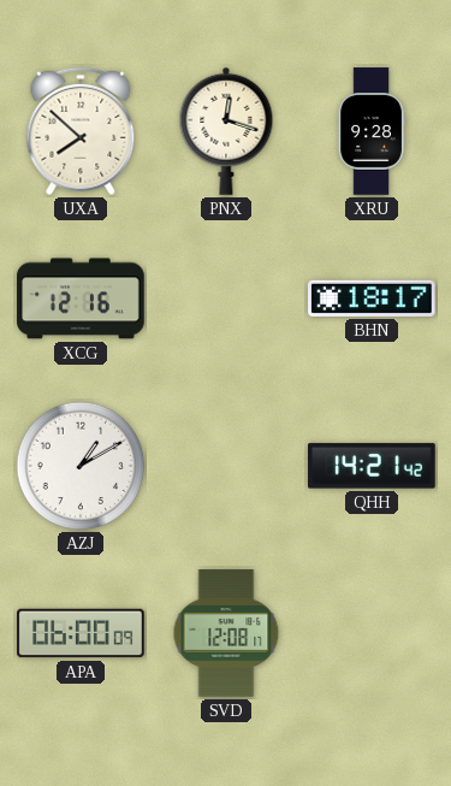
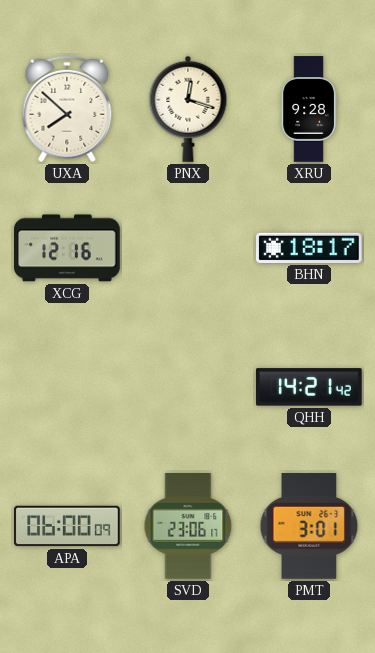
AZJ: 1:10 -> none (81, 466)
SVD: 12:08 -> 23:06 (188, 527)
PMT: none -> 3:01 (309, 526)
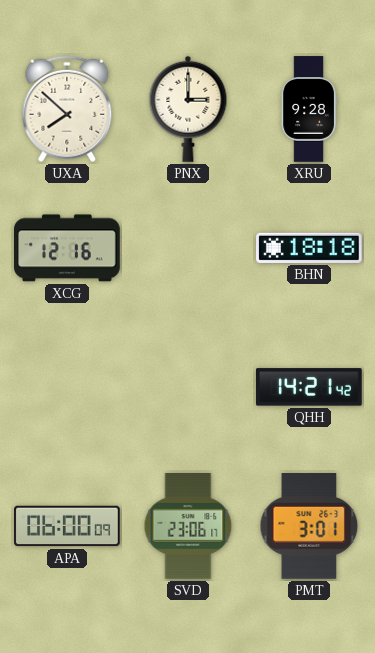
PNX: 12:18 -> 3:00 (188, 109)
BHN: 18:17 -> 18:18 (310, 248)
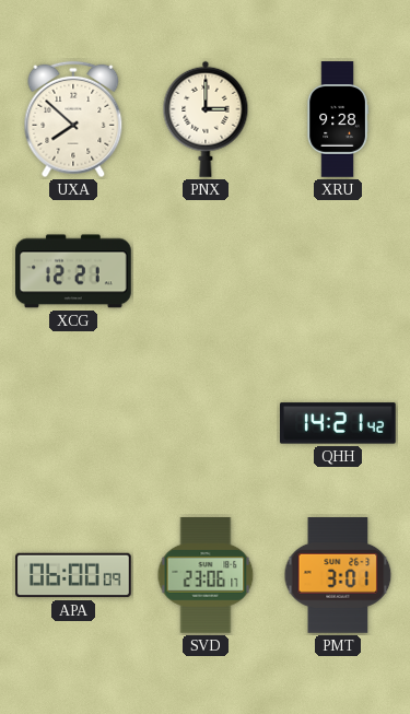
XCG: 12:16 -> 12:21 (74, 271)
BHN: 18:18 -> none (310, 248)
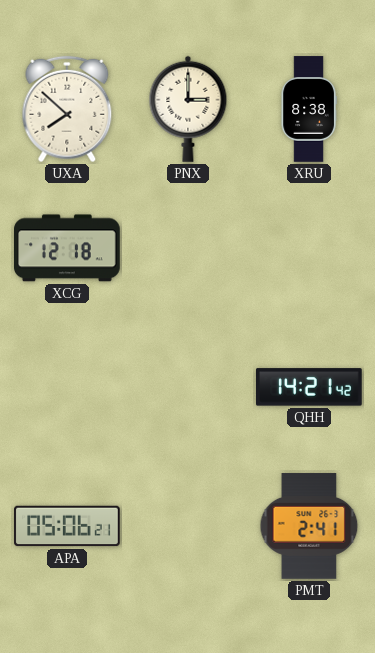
XRU: 9:28 -> 8:38 (309, 109)
XCG: 12:21 -> 12:18 (68, 248)
APA: 06:00 -> 05:06 (67, 526)
SVD: 23:06 -> none (206, 576)
PMT: 3:01 -> 2:41 (309, 526)
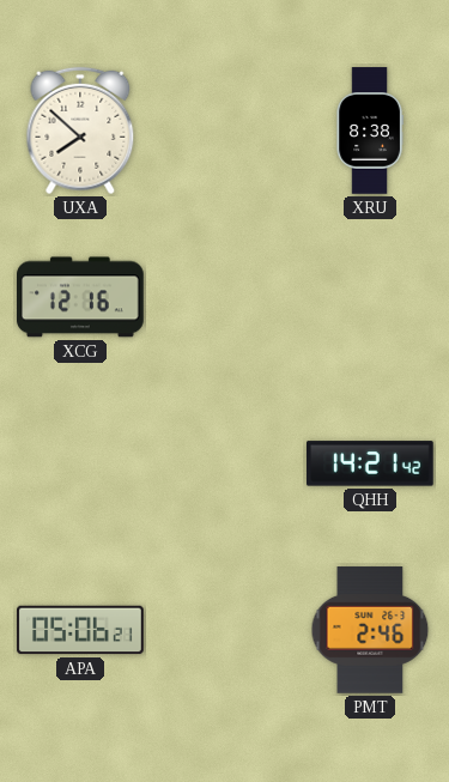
PNX: 3:00 -> none (188, 109)
XCG: 12:18 -> 12:16 (81, 297)
PMT: 2:41 -> 2:46 (370, 630)
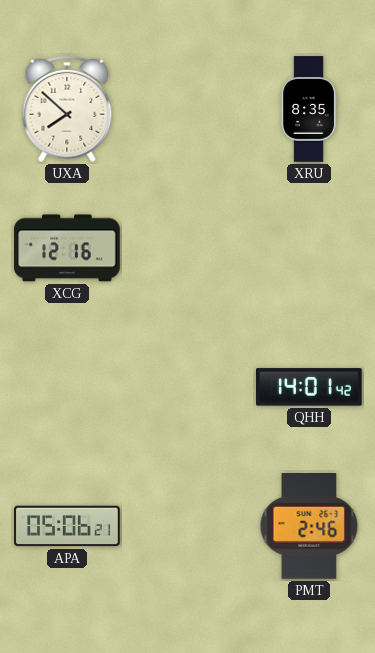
XRU: 8:38 -> 8:35 (309, 109)
QHH: 14:21 -> 14:01 (310, 387)
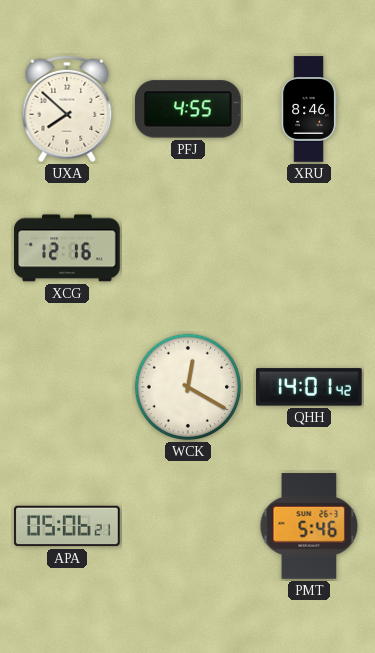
PFJ: none -> 4:55 (188, 109)
XRU: 8:35 -> 8:46 (309, 109)
WCK: none -> 12:20 (188, 387)
PMT: 2:46 -> 5:46 (309, 526)
